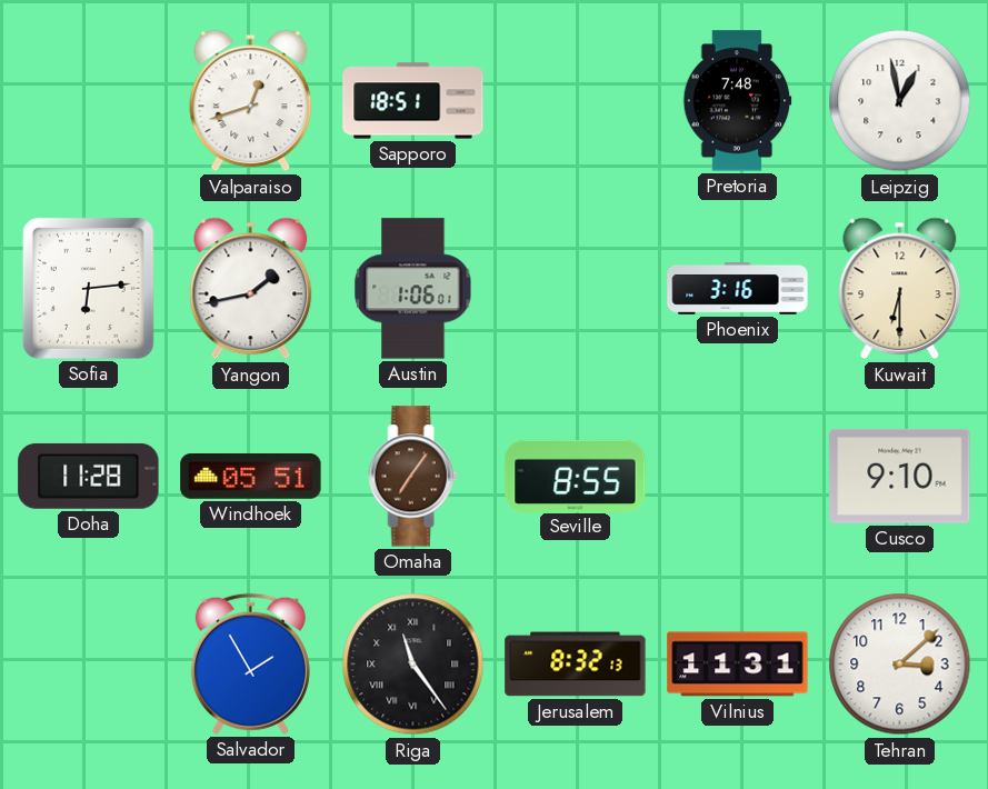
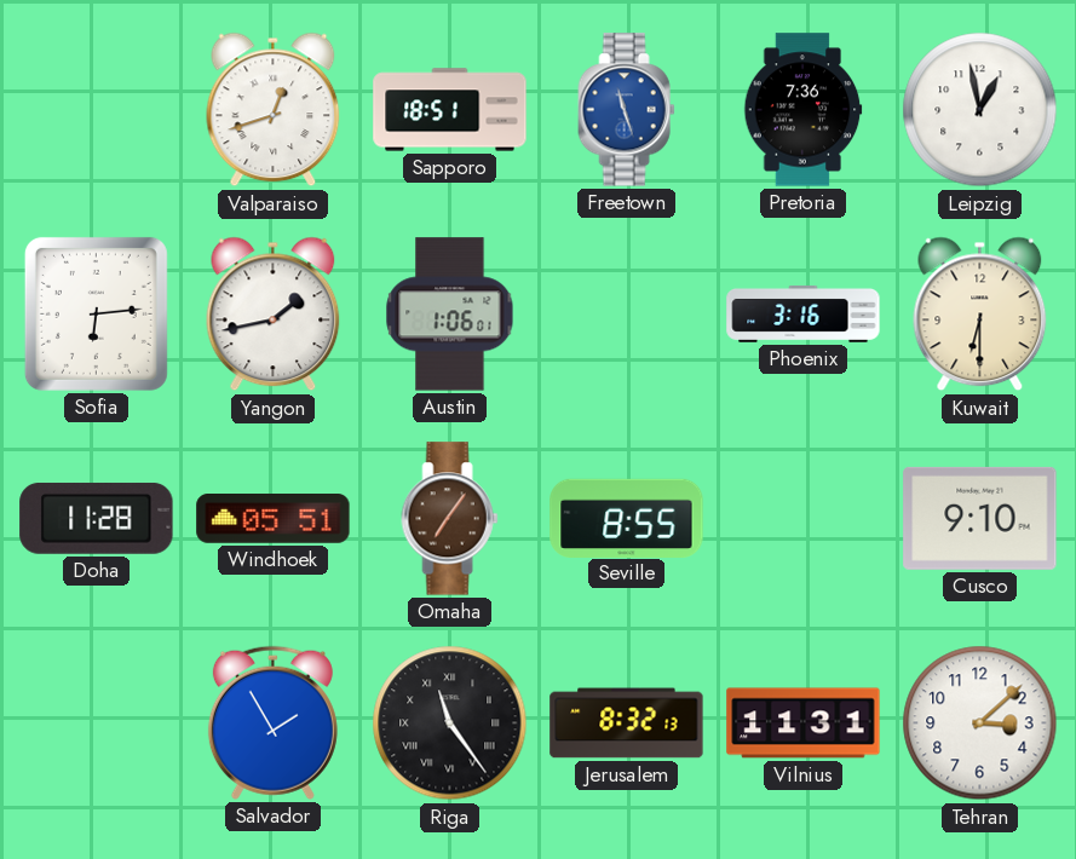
Freetown: none -> 11:27 (627, 110)
Pretoria: 7:48 -> 7:36 (804, 110)
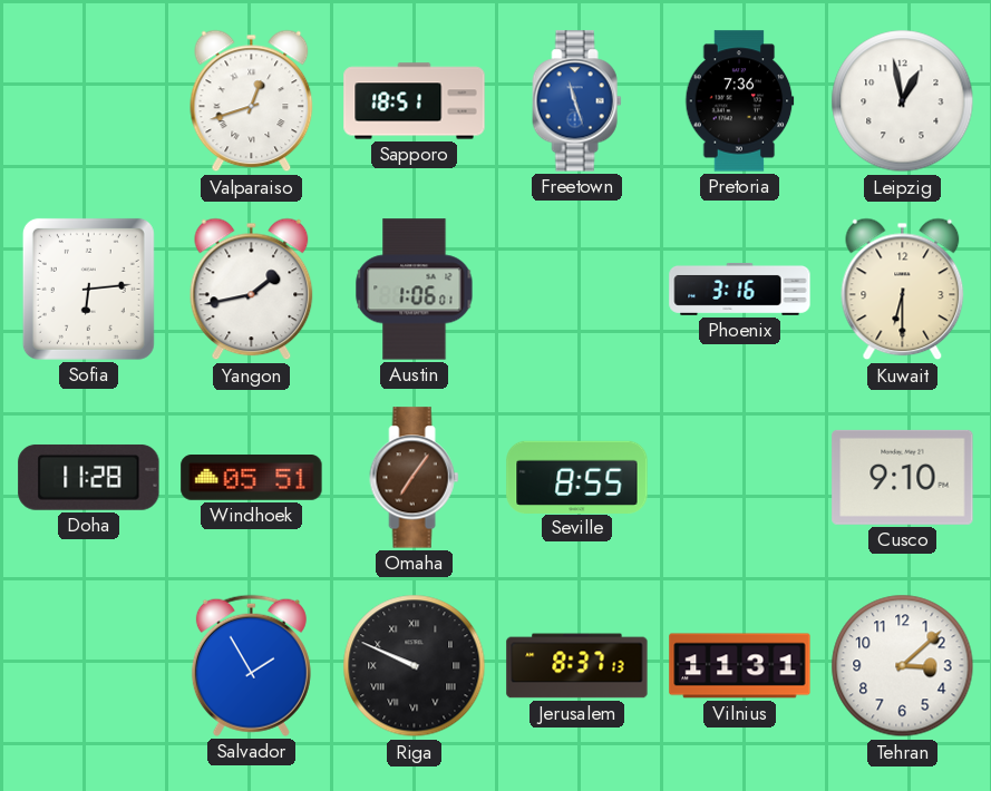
Riga: 11:24 -> 9:49 (415, 666)
Jerusalem: 8:32 -> 8:37 (577, 666)
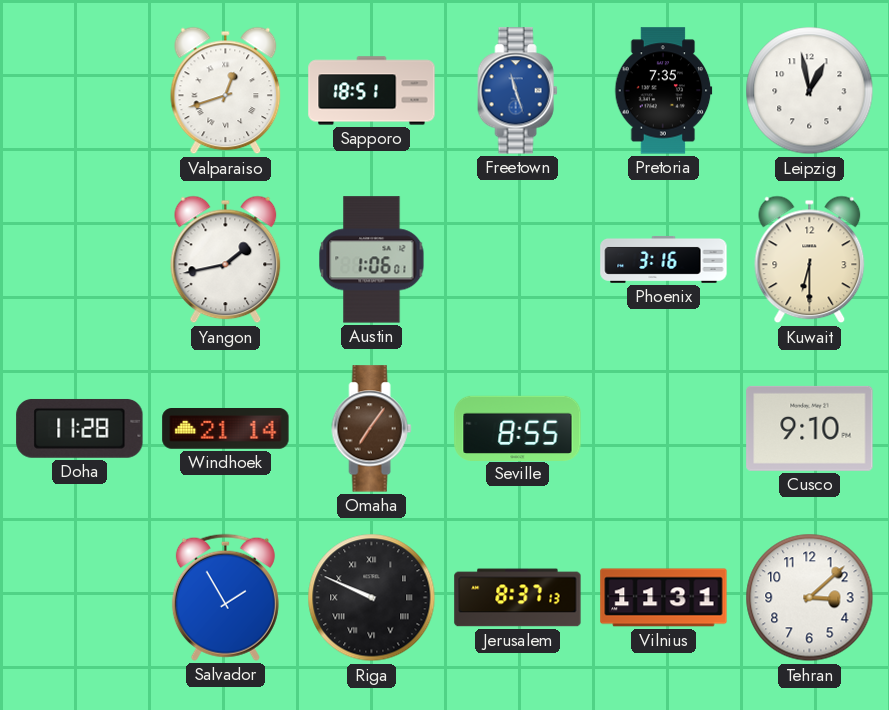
Pretoria: 7:36 -> 7:35 (664, 91)
Sofia: 6:14 -> none (88, 289)
Windhoek: 05:51 -> 21:14 (226, 429)
